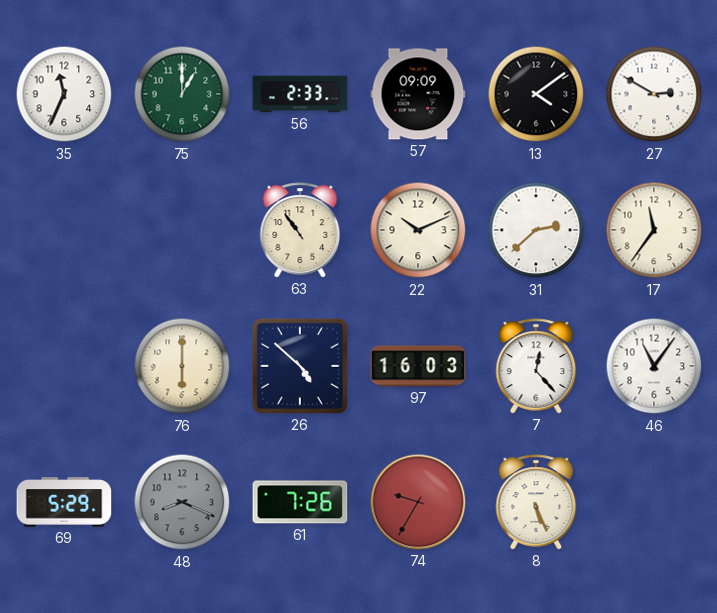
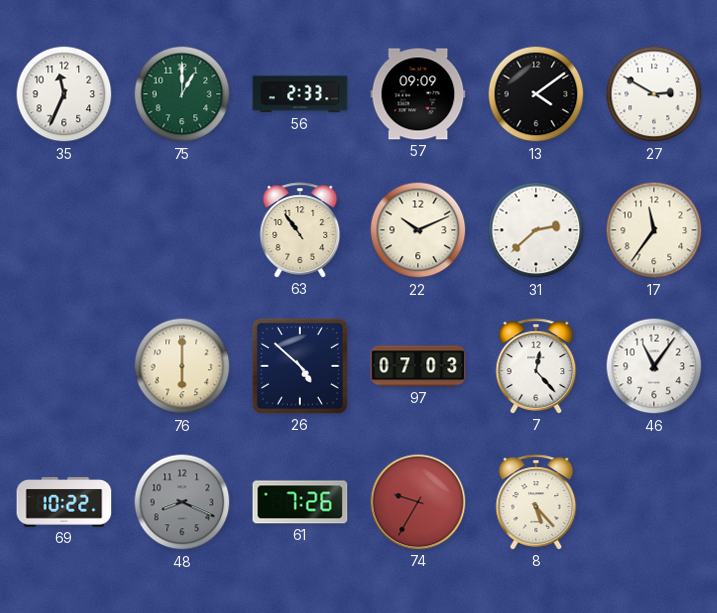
97: 16:03 -> 07:03 (418, 366)
69: 5:29 -> 10:22 (64, 502)
8: 5:26 -> 5:23 (536, 502)
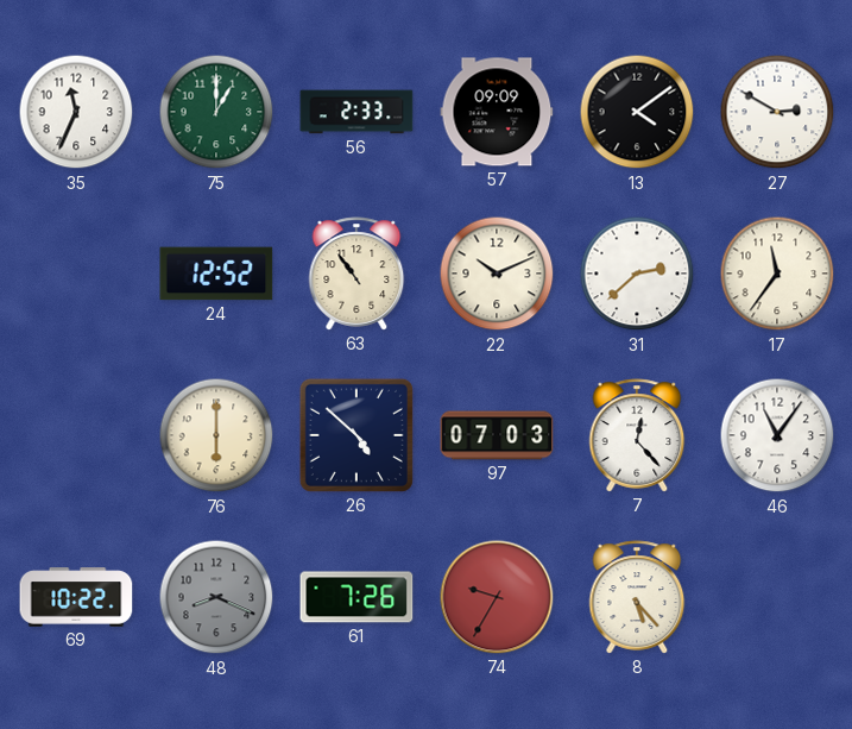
24: none -> 12:52 (216, 274)
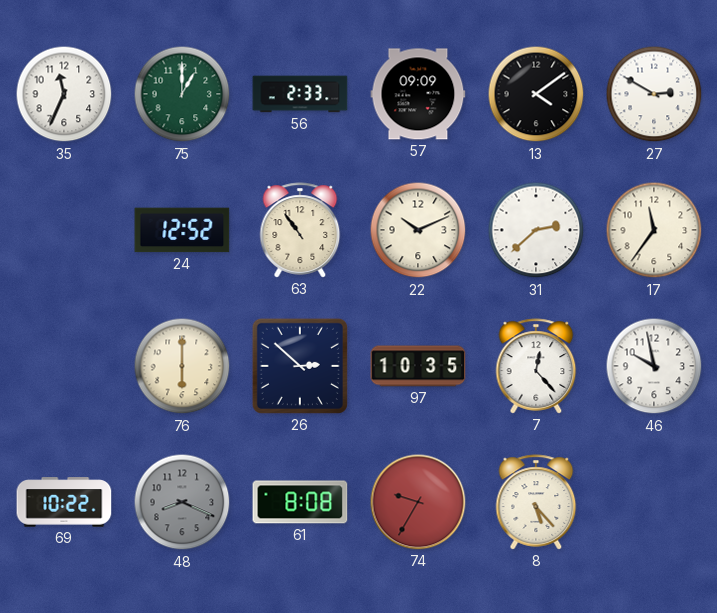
26: 4:52 -> 2:52 (300, 366)
97: 07:03 -> 10:35 (418, 366)
46: 11:06 -> 9:58 (654, 366)
61: 7:26 -> 8:08 (300, 502)
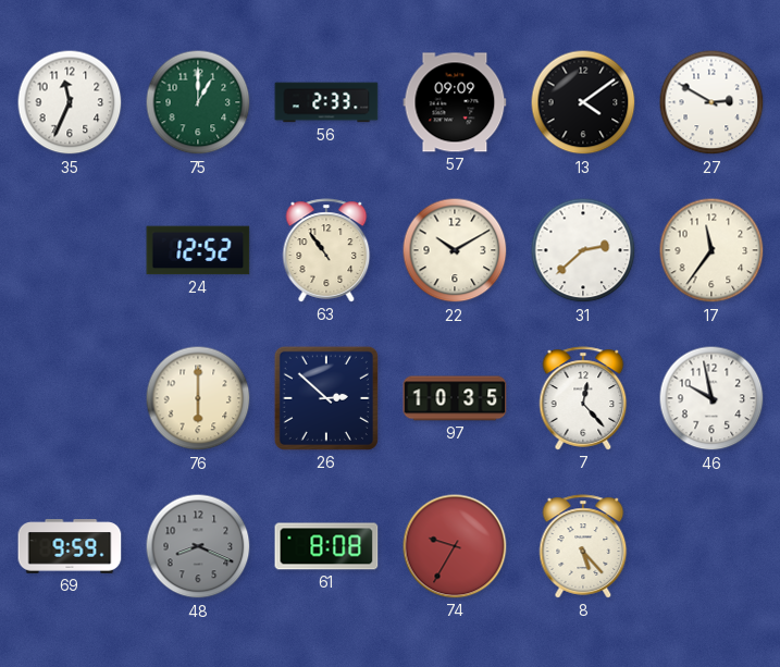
22: 10:11 -> 10:10 (455, 250)
69: 10:22 -> 9:59 (70, 546)
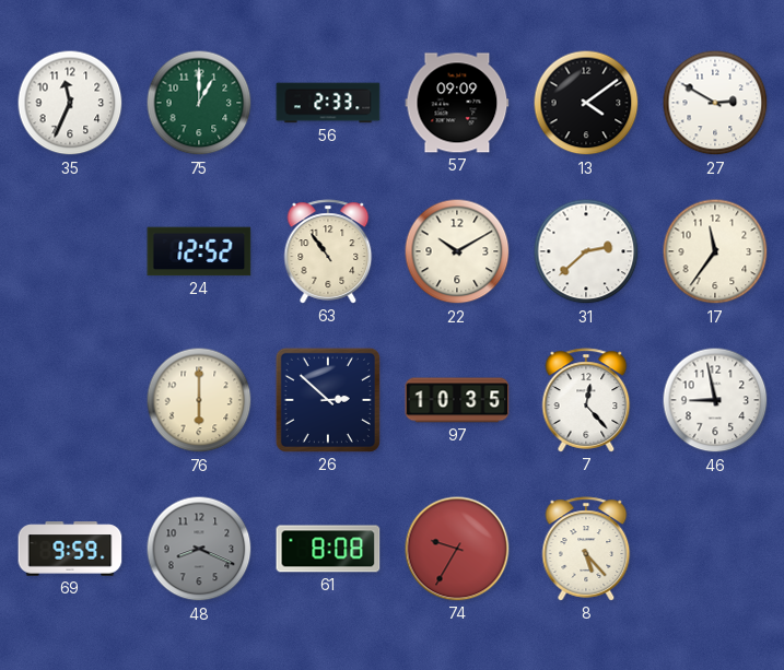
46: 9:58 -> 8:58 (715, 400)
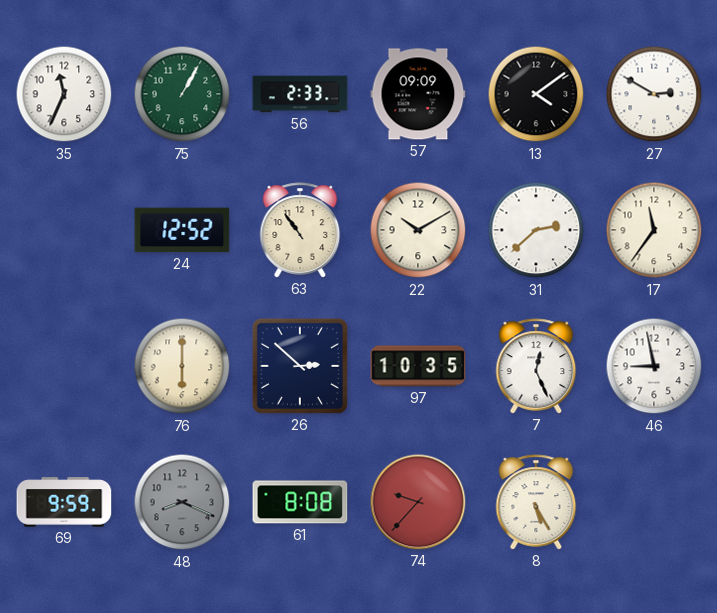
75: 1:00 -> 1:05 (182, 94)
7: 12:23 -> 12:26 (536, 366)
74: 9:35 -> 9:37 (418, 502)
8: 5:23 -> 5:25 (536, 502)
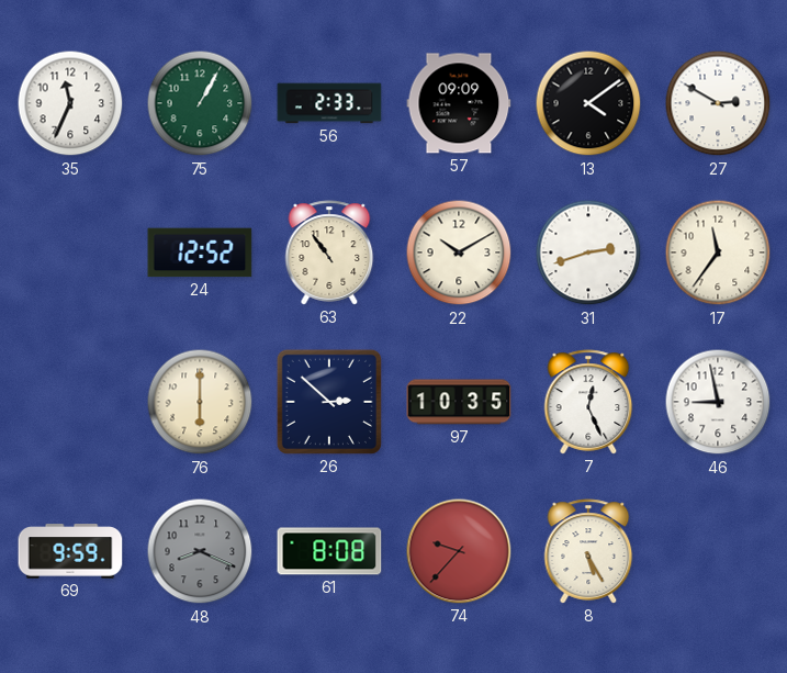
31: 2:38 -> 2:42 (588, 253)
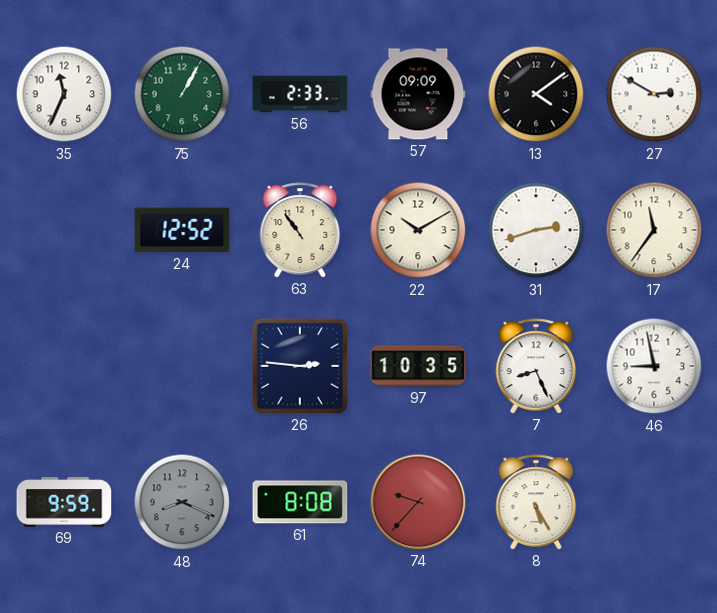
76: 6:00 -> none (200, 402)
26: 2:52 -> 2:46 (300, 366)
7: 12:26 -> 8:26 (536, 366)
